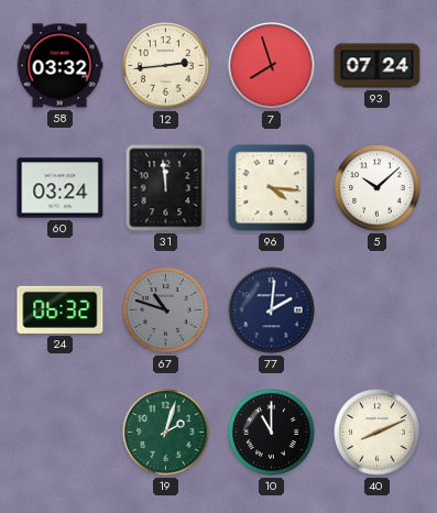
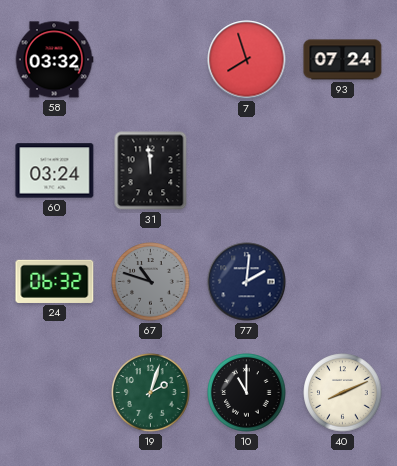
12: 2:44 -> none (166, 66)
96: 4:16 -> none (272, 188)
5: 10:08 -> none (378, 188)
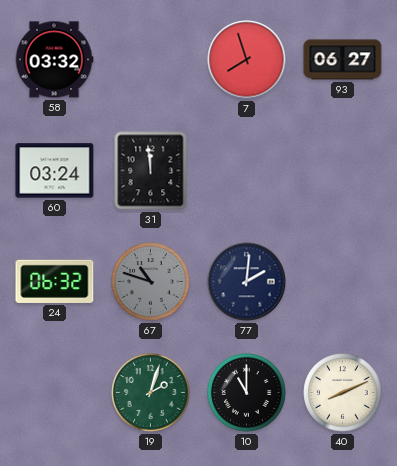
93: 07:24 -> 06:27 (343, 60)
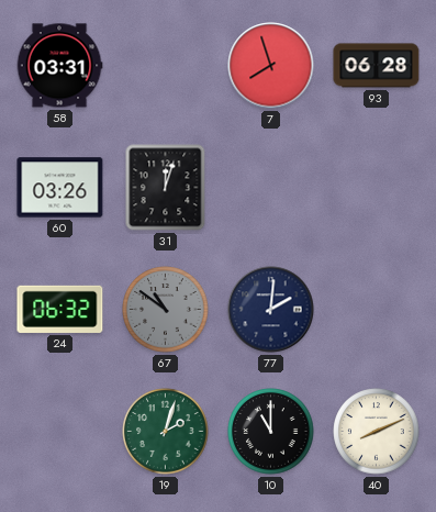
58: 03:32 -> 03:31 (59, 66)
93: 06:27 -> 06:28 (377, 66)
60: 03:24 -> 03:26 (60, 188)
31: 11:59 -> 12:03 (166, 188)
67: 10:48 -> 10:51 (166, 310)
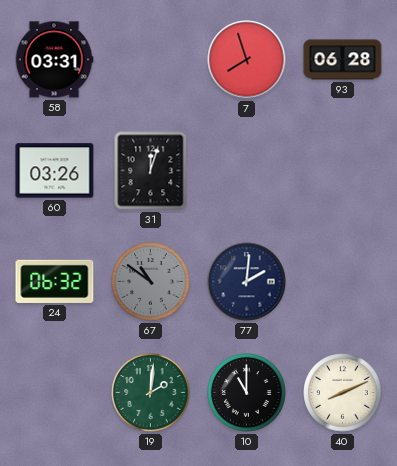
19: 2:03 -> 2:01 (151, 393)
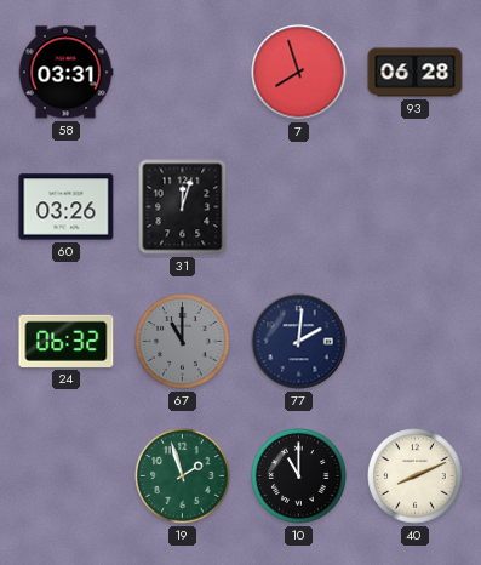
67: 10:51 -> 11:00 (183, 342)
19: 2:01 -> 1:57 (183, 476)
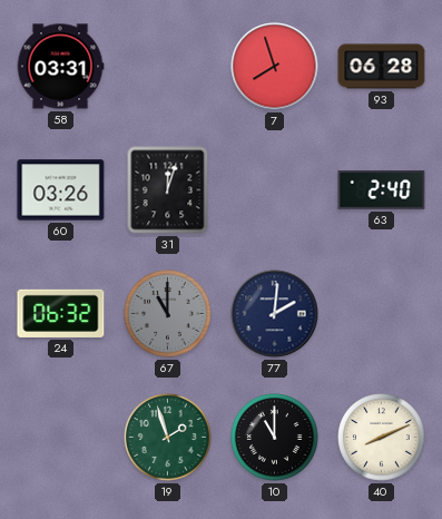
63: none -> 2:40 (382, 190)
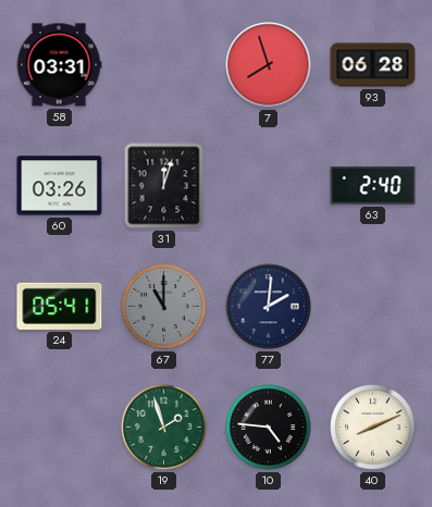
24: 06:32 -> 05:41 (60, 306)
10: 11:00 -> 4:46 (269, 428)
